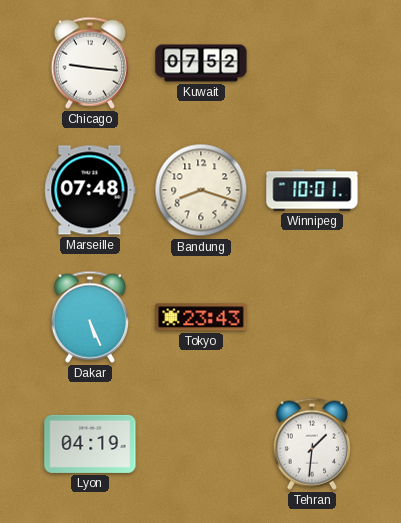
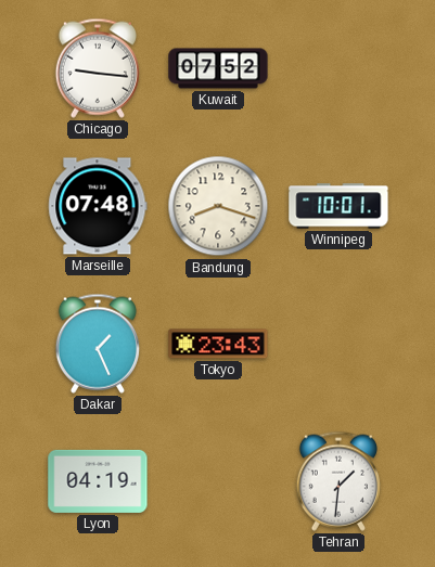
Dakar: 5:26 -> 1:26 (98, 344)
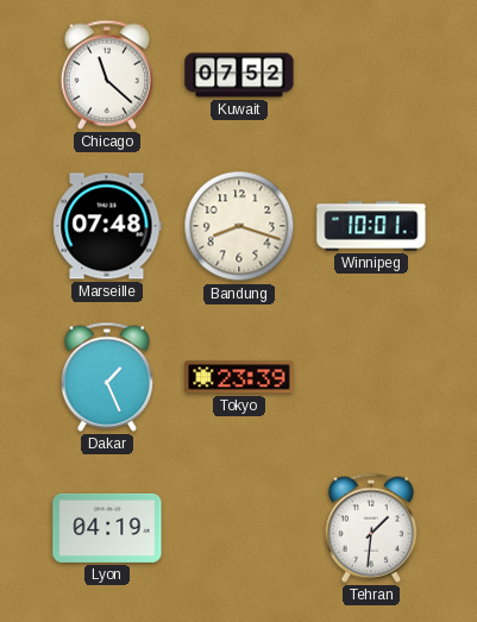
Chicago: 9:16 -> 11:22 (107, 75)
Tokyo: 23:43 -> 23:39 (239, 377)
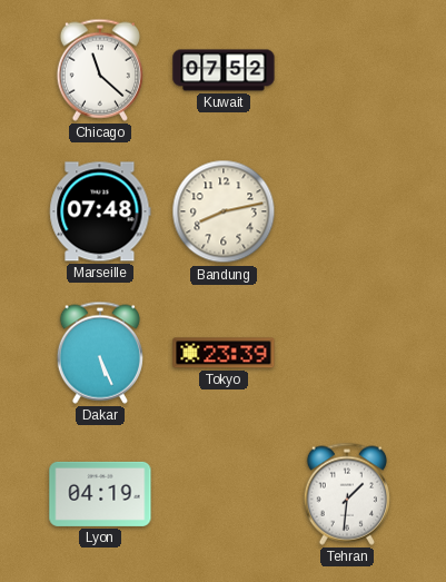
Bandung: 8:18 -> 8:13 (224, 211)
Winnipeg: 10:01 -> none (371, 226)
Dakar: 1:26 -> 5:26 (100, 353)
